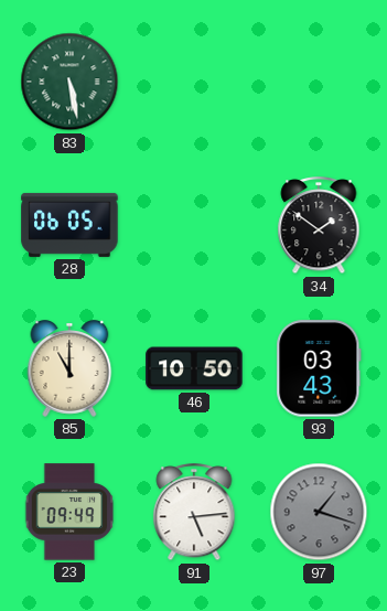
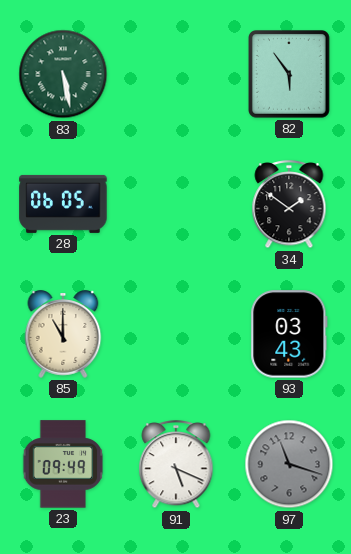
82: none -> 5:54 (290, 75)
46: 10:50 -> none (194, 368)
91: 5:14 -> 5:19 (176, 465)
97: 1:18 -> 11:18 (289, 464)
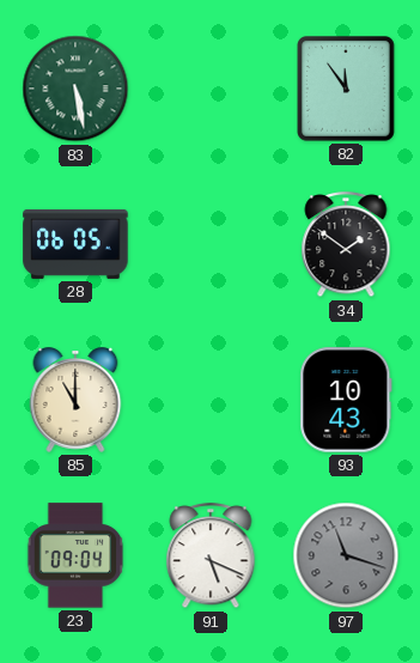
82: 5:54 -> 11:54 (347, 90)
93: 03:43 -> 10:43 (346, 400)
23: 09:49 -> 09:04 (75, 555)
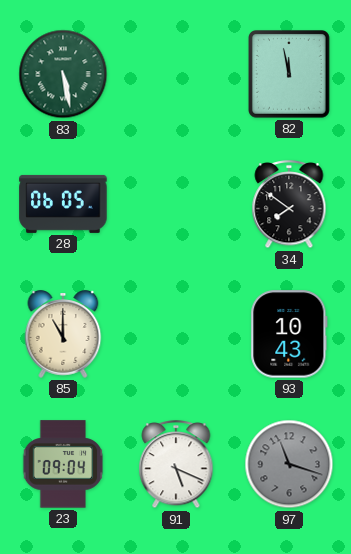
82: 11:54 -> 11:58 (290, 75)
34: 1:51 -> 7:51 (289, 205)
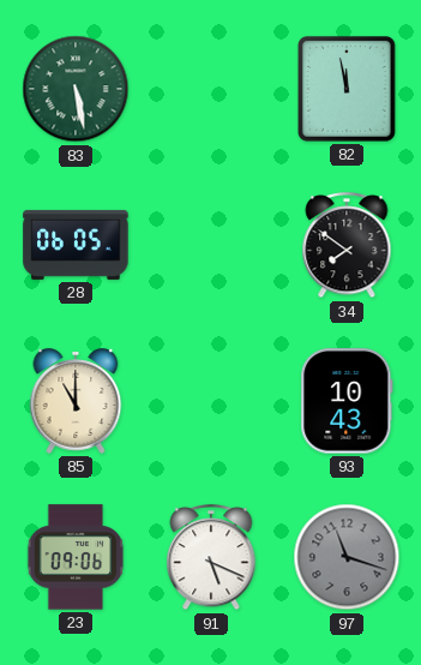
23: 09:04 -> 09:06 (76, 557)
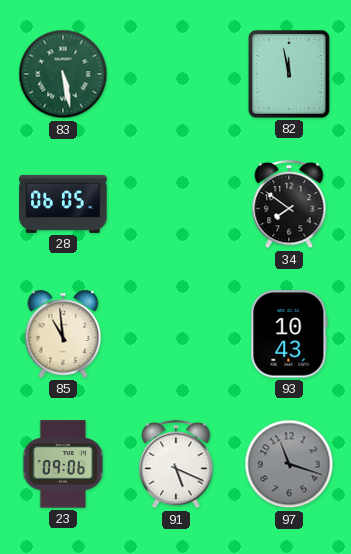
85: 11:00 -> 10:59 (63, 334)
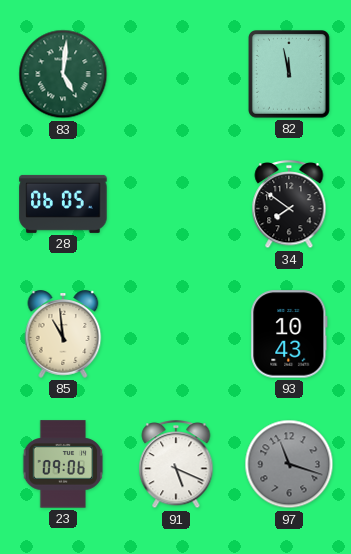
83: 5:28 -> 5:01 (63, 74)
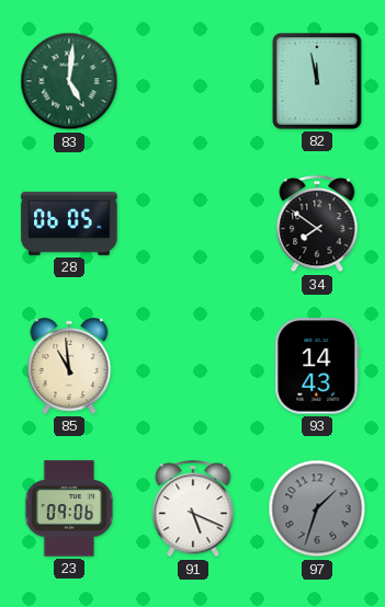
93: 10:43 -> 14:43 (317, 366)
97: 11:18 -> 1:33 (317, 508)
